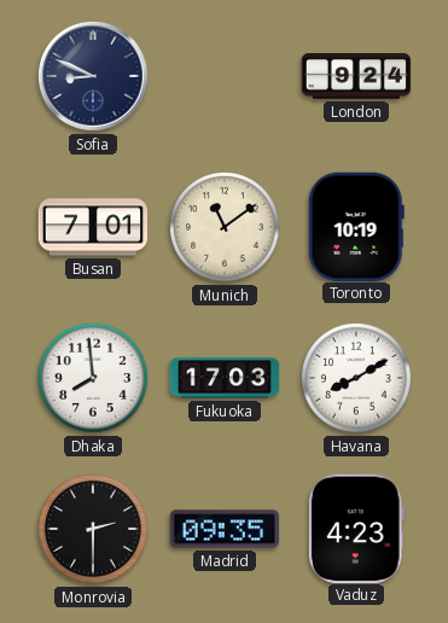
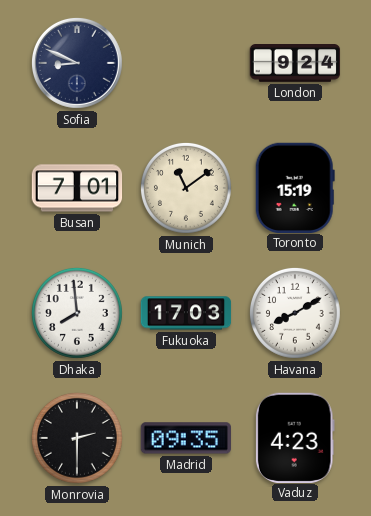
Toronto: 10:19 -> 15:19 (295, 187)
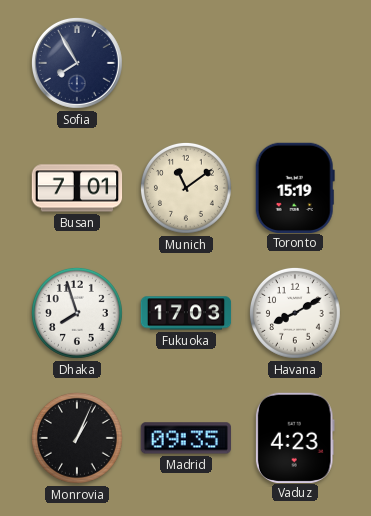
Sofia: 8:49 -> 7:55 (77, 63)
London: 9:24 -> none (295, 64)
Dhaka: 7:59 -> 7:57 (77, 313)
Monrovia: 2:30 -> 1:04 (77, 438)
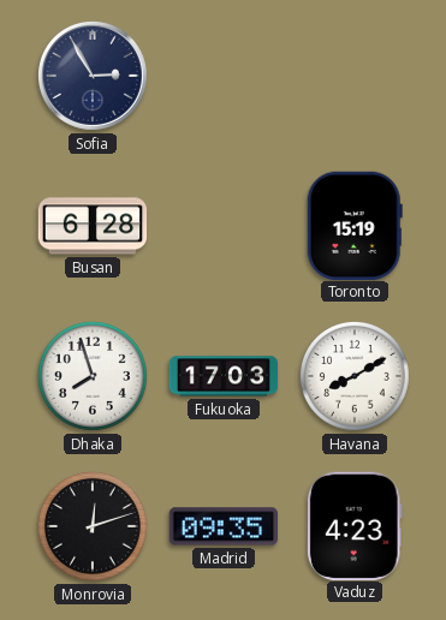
Sofia: 7:55 -> 2:55 (93, 76)
Busan: 7:01 -> 6:28 (93, 226)
Munich: 11:09 -> none (186, 188)
Monrovia: 1:04 -> 12:12 (93, 526)
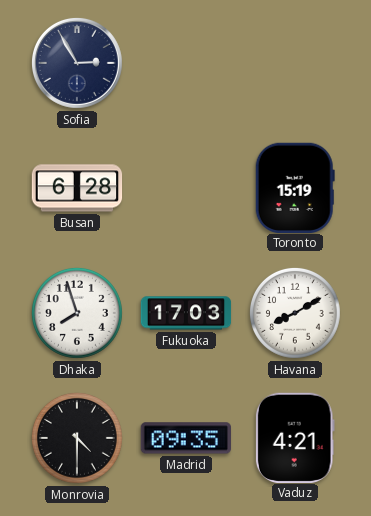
Monrovia: 12:12 -> 4:30 (77, 438)
Vaduz: 4:23 -> 4:21 (295, 437)
